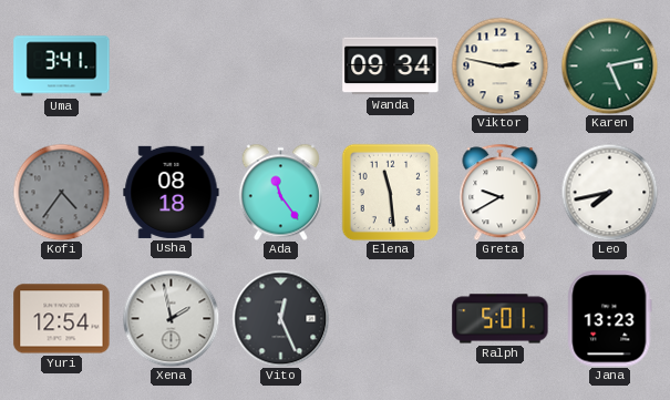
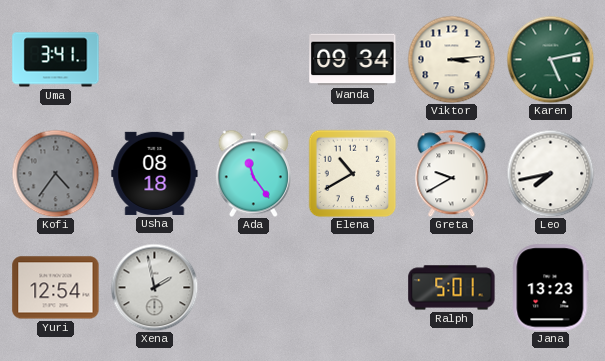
Viktor: 2:47 -> 3:14 (451, 59)
Elena: 11:29 -> 10:40 (352, 173)
Vito: 12:26 -> none (280, 318)
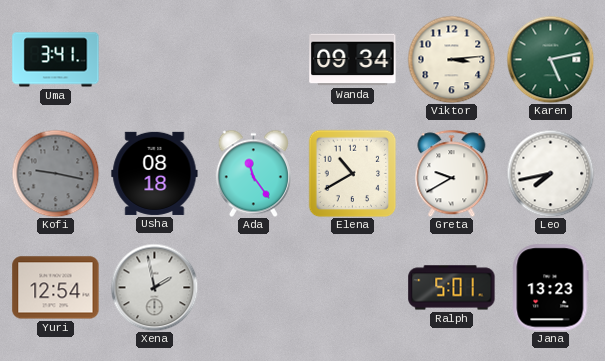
Kofi: 4:36 -> 9:17 (55, 173)
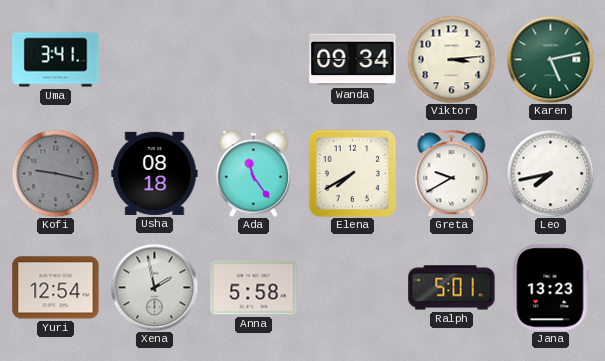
Elena: 10:40 -> 7:40 (352, 173)
Anna: none -> 5:58 (254, 288)
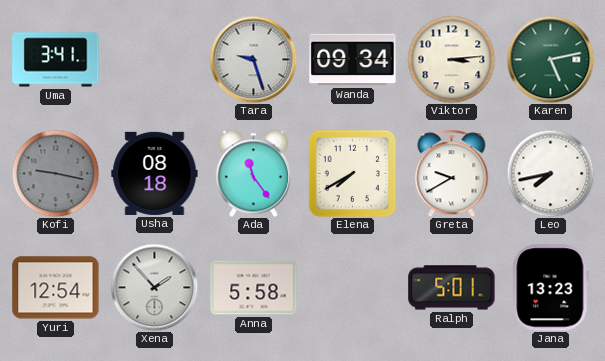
Tara: none -> 9:27 (253, 59)
Xena: 1:58 -> 1:53 (154, 287)
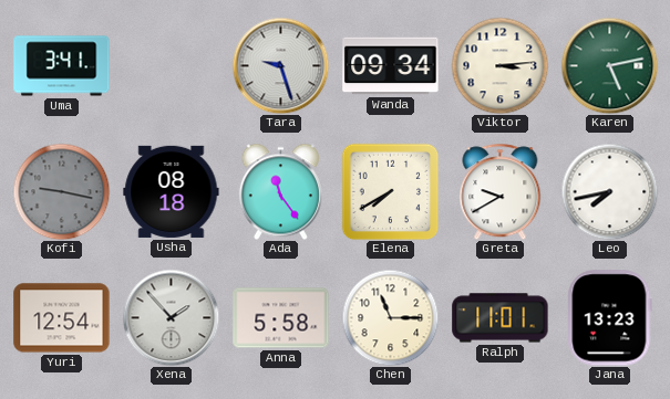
Chen: none -> 11:15 (390, 317)
Ralph: 5:01 -> 11:01 (501, 318)
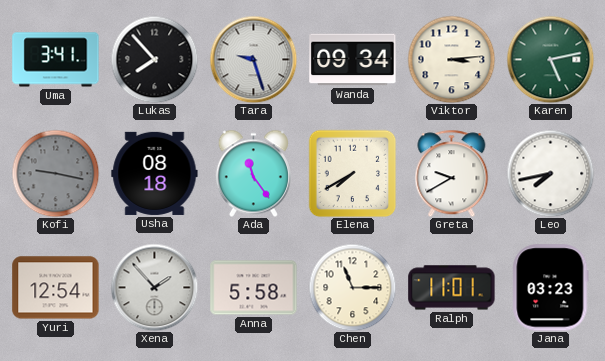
Lukas: none -> 7:53 (154, 59)
Jana: 13:23 -> 03:23 (551, 288)
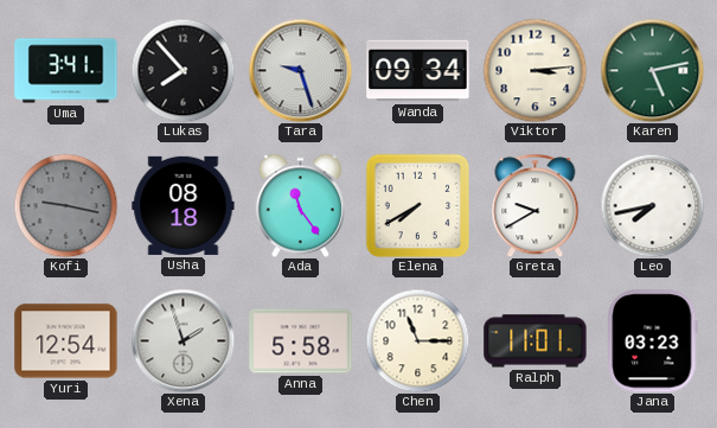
Xena: 1:53 -> 1:57 (183, 340)
